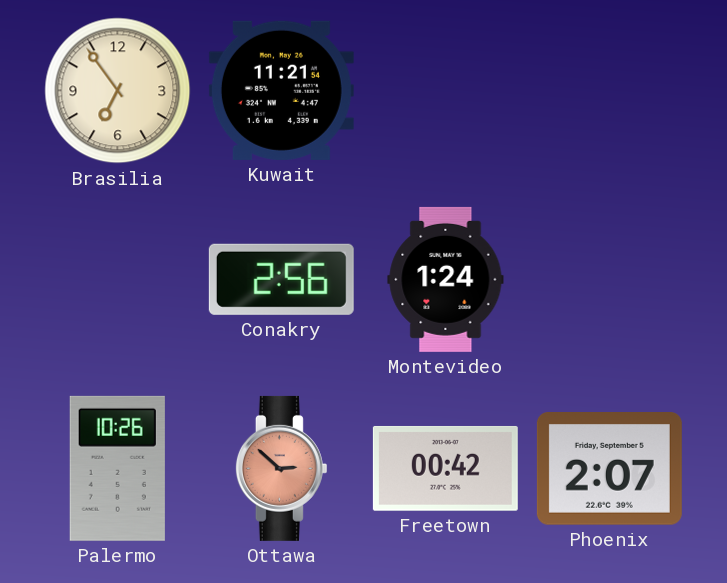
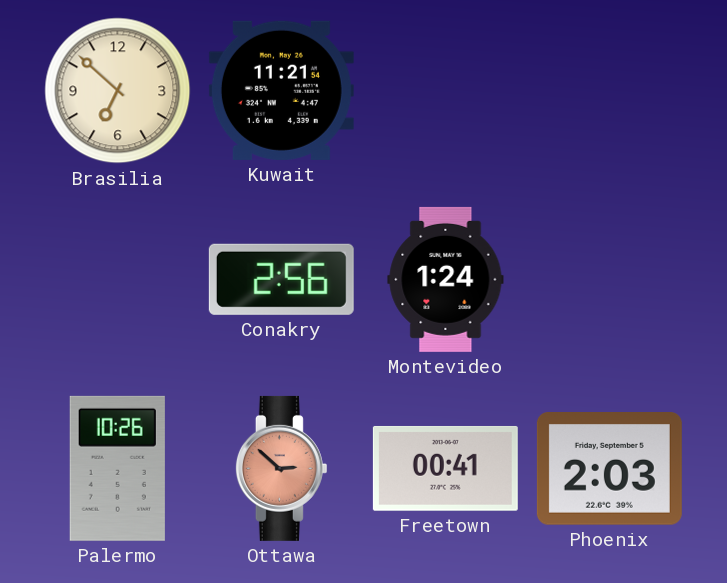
Brasilia: 6:54 -> 6:52 (118, 91)
Freetown: 00:42 -> 00:41 (445, 468)
Phoenix: 2:07 -> 2:03 (609, 469)
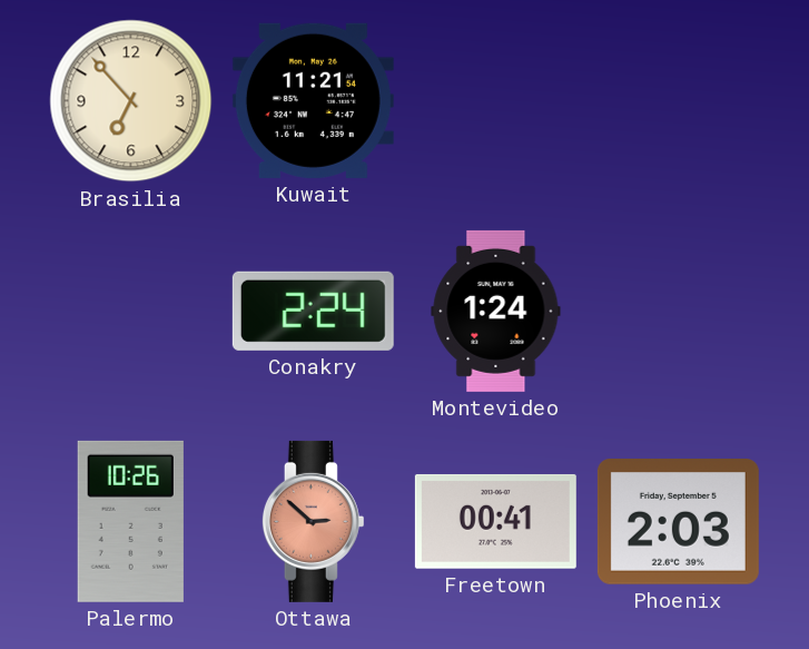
Brasilia: 6:52 -> 6:53 (131, 101)
Conakry: 2:56 -> 2:24 (313, 311)
